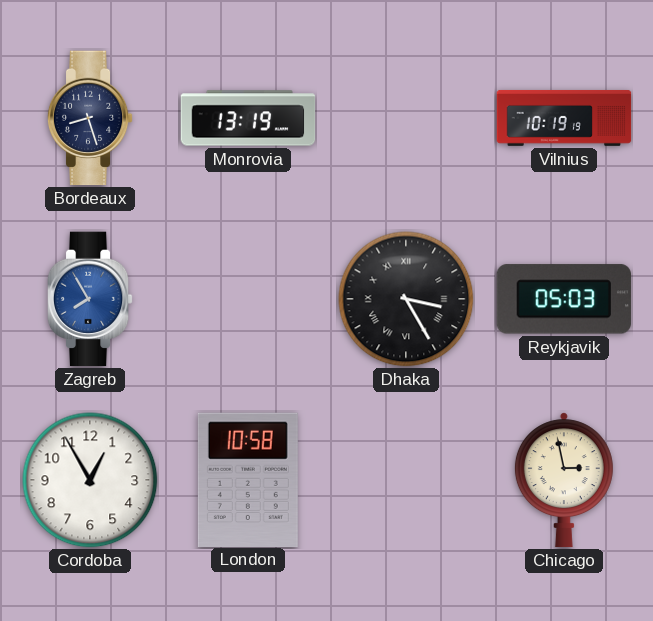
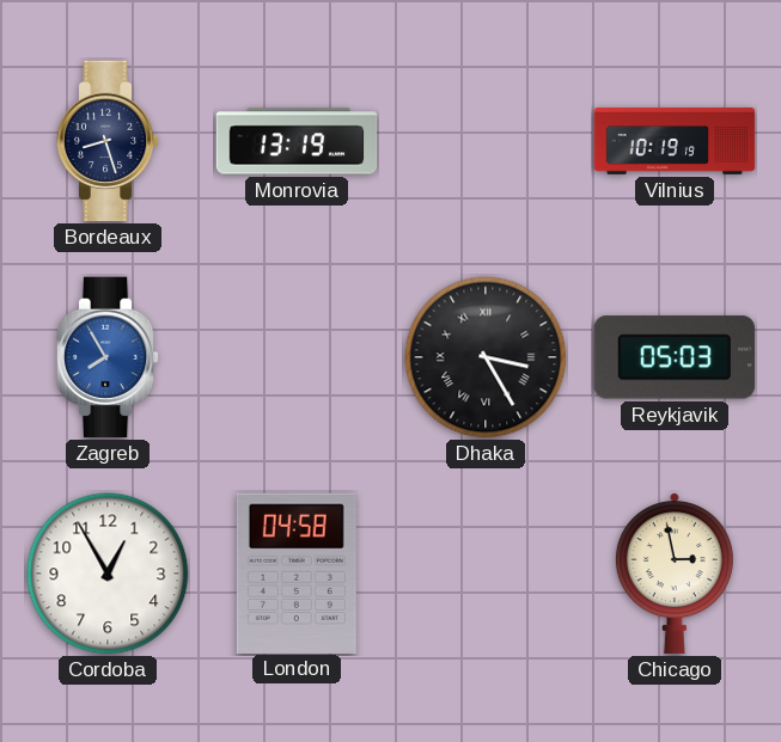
London: 10:58 -> 04:58 (297, 572)
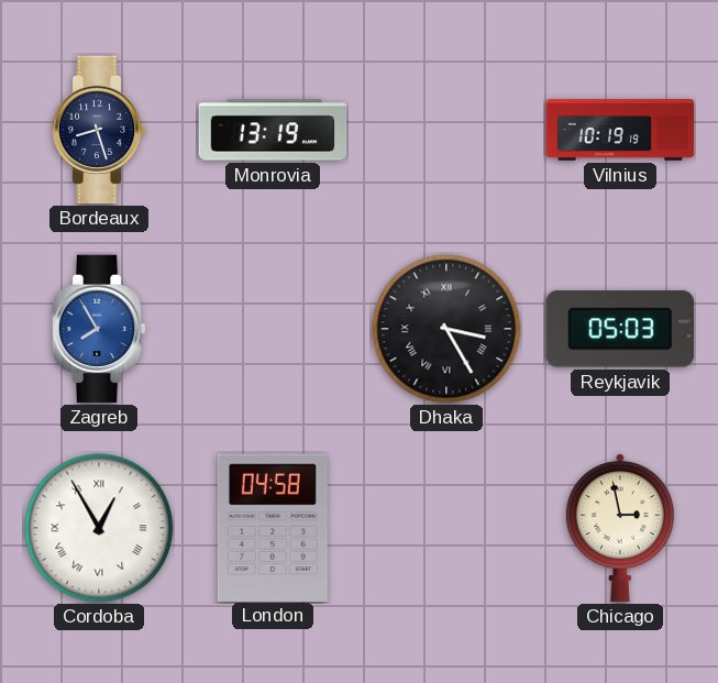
Cordoba numerals: Arabic -> Roman (99, 528)
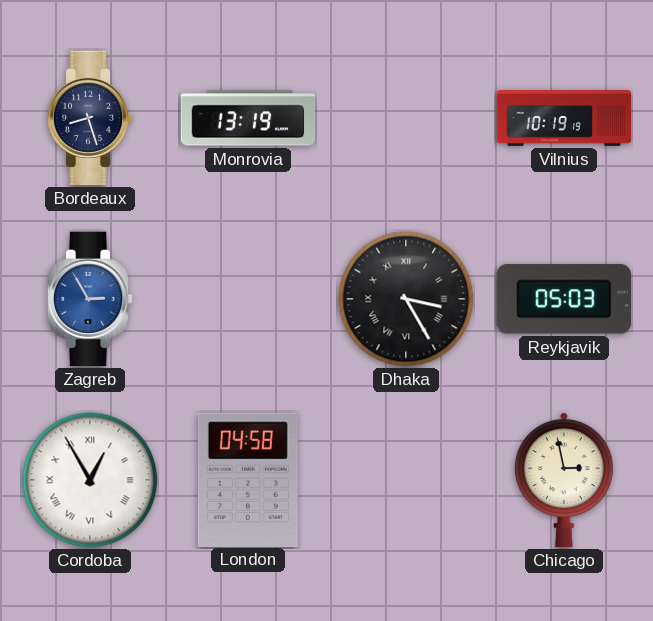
Zagreb: 7:55 -> 2:55 (90, 299)
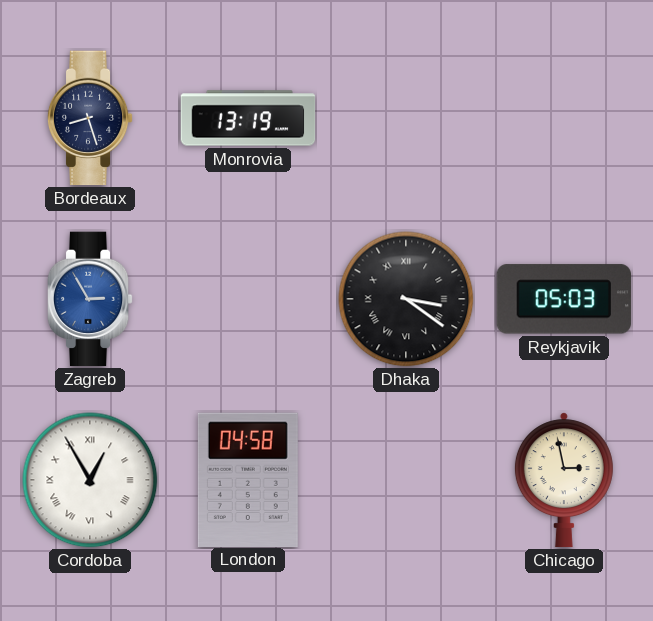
Vilnius: 10:19 -> none (564, 118)
Dhaka: 3:25 -> 3:21 (406, 299)
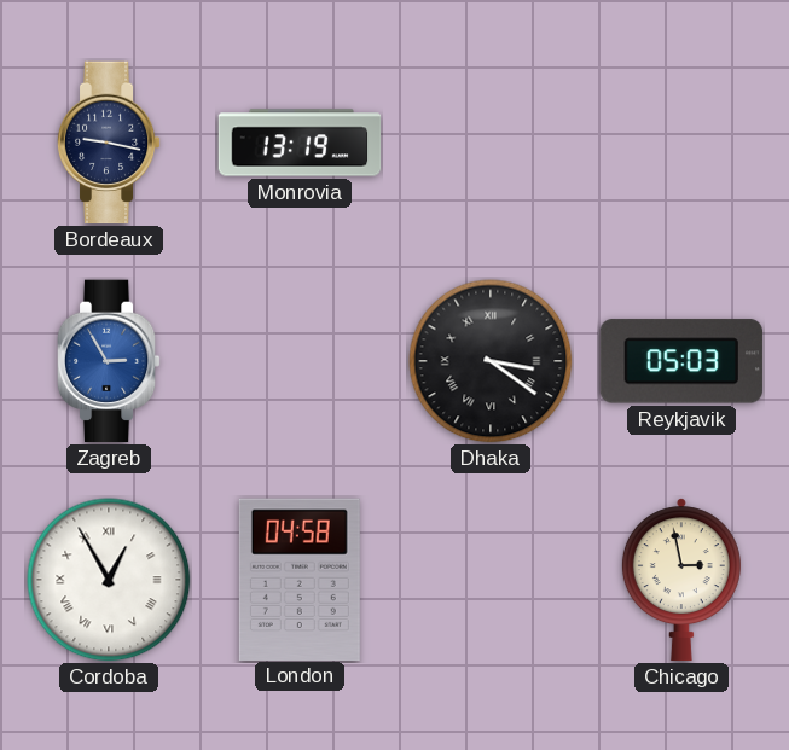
Bordeaux: 8:27 -> 9:17 (109, 143)
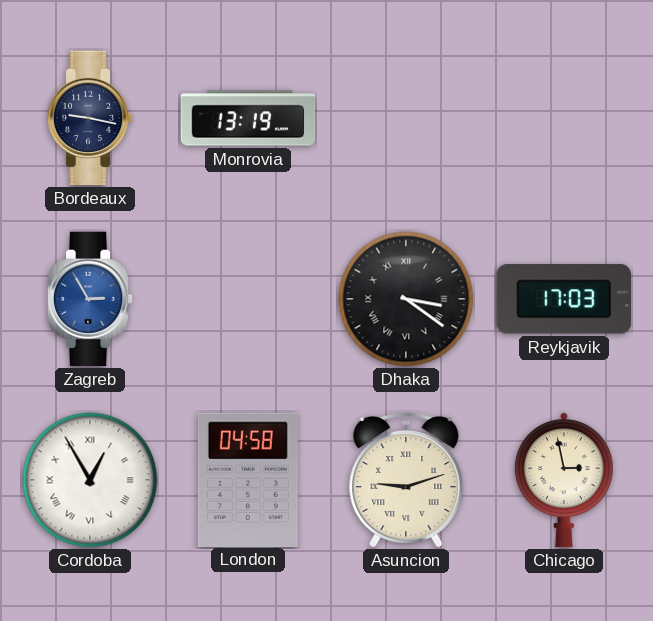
Reykjavik: 05:03 -> 17:03 (564, 299)
Asuncion: none -> 9:12 (406, 480)
